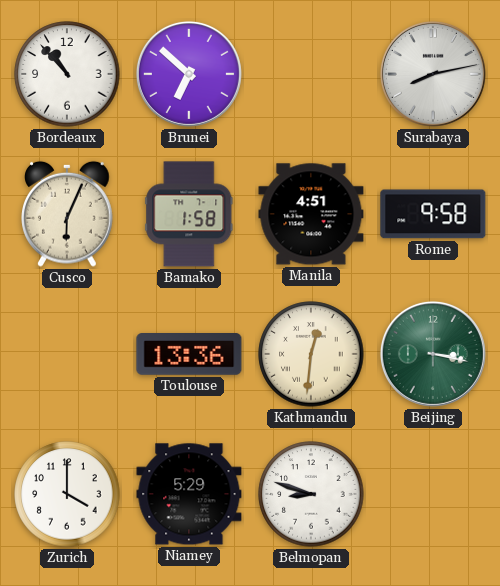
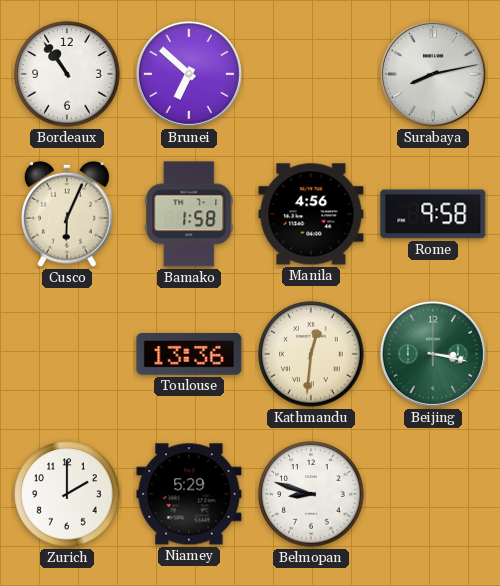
Bordeaux: 10:53 -> 10:54 (67, 74)
Manila: 4:51 -> 4:56 (311, 214)
Zurich: 4:00 -> 2:00 (67, 494)
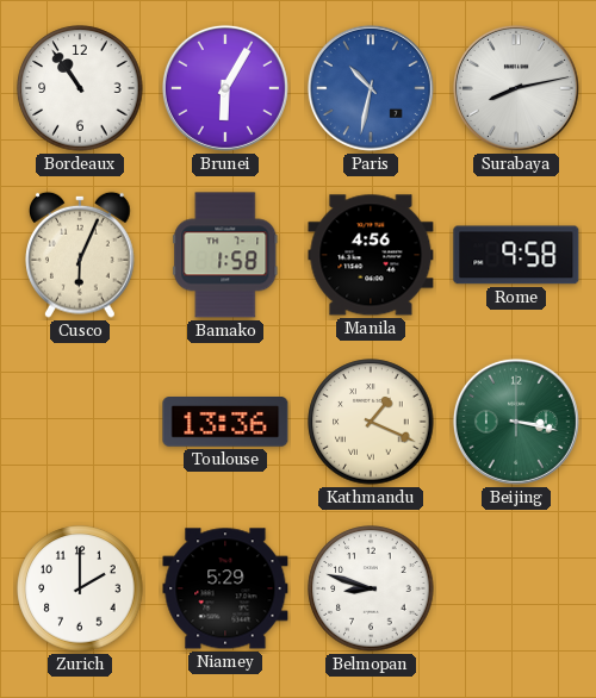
Brunei: 6:52 -> 6:05 (225, 88)
Paris: none -> 10:32 (371, 88)
Kathmandu: 12:31 -> 1:19 (371, 422)
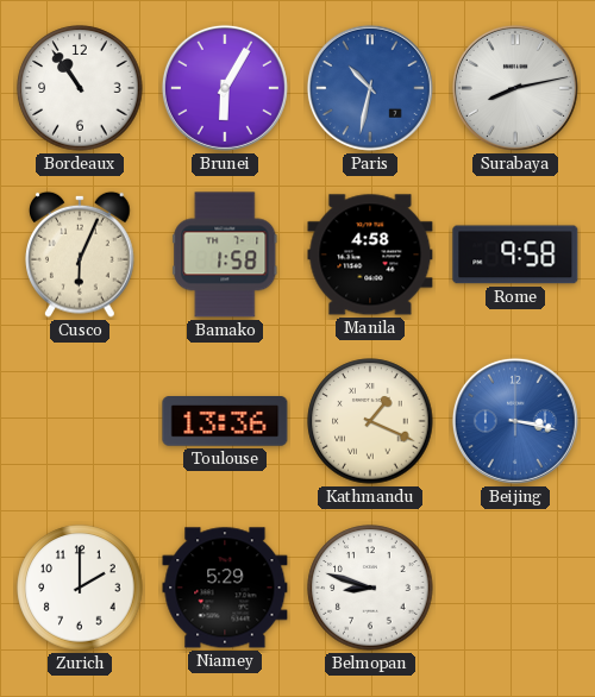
Manila: 4:56 -> 4:58 (370, 255)
Beijing dial: green -> blue (515, 421)
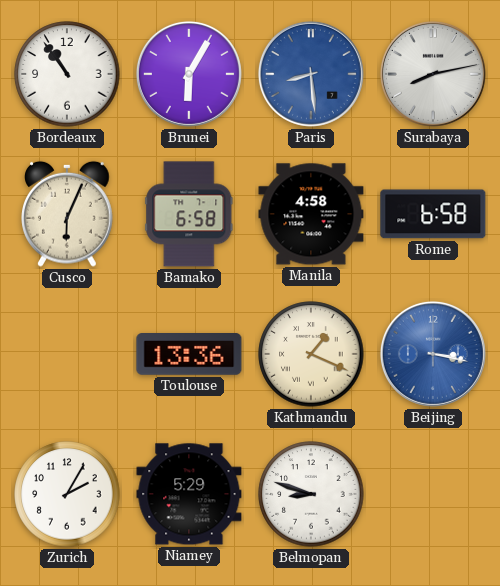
Paris: 10:32 -> 8:29 (311, 74)
Bamako: 1:58 -> 6:58 (189, 214)
Rome: 9:58 -> 6:58 (433, 214)
Zurich: 2:00 -> 2:05 (67, 494)
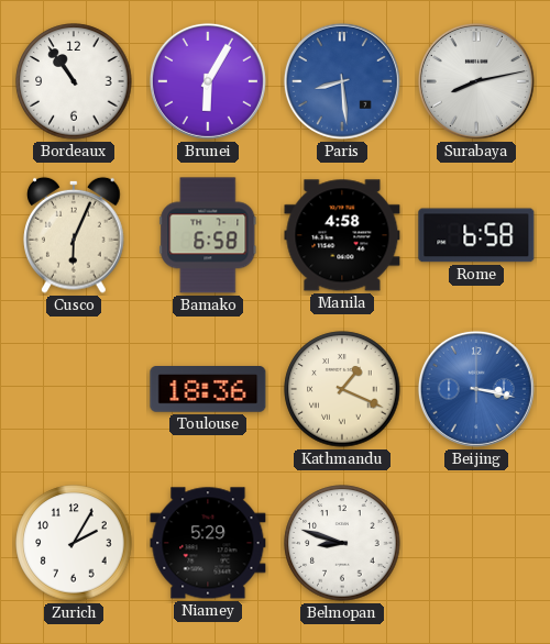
Toulouse: 13:36 -> 18:36 (208, 389)
